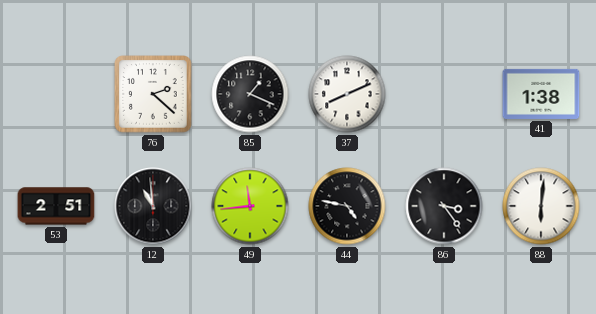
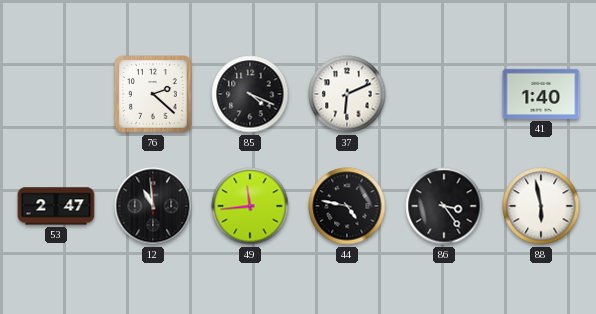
85: 1:19 -> 4:19 (250, 94)
37: 8:11 -> 6:11 (347, 94)
41: 1:38 -> 1:40 (541, 94)
53: 2:51 -> 2:47 (56, 206)
88: 6:01 -> 5:58 (541, 206)
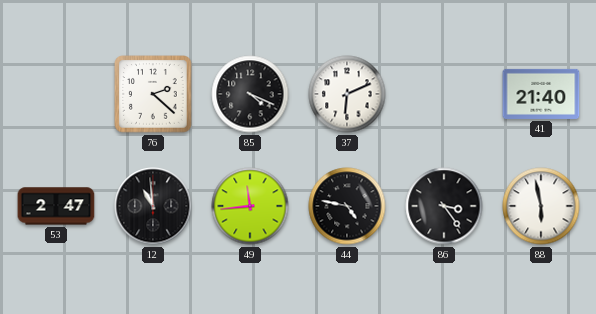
41: 1:40 -> 21:40 (541, 94)
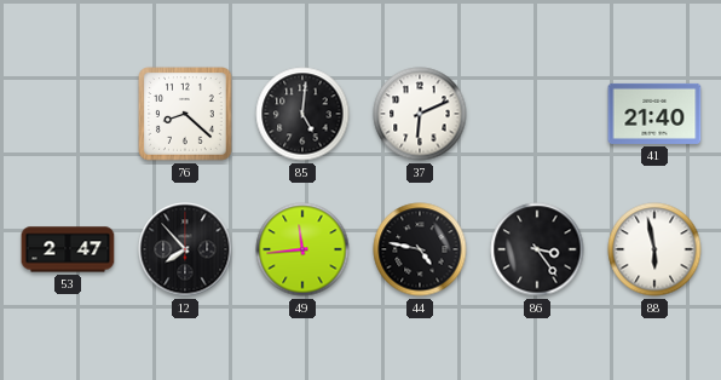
76: 2:22 -> 8:22 (185, 114)
85: 4:19 -> 5:01 (302, 114)
12: 10:59 -> 7:53 (185, 249)
